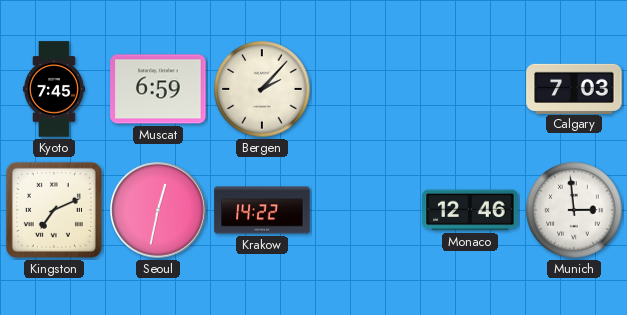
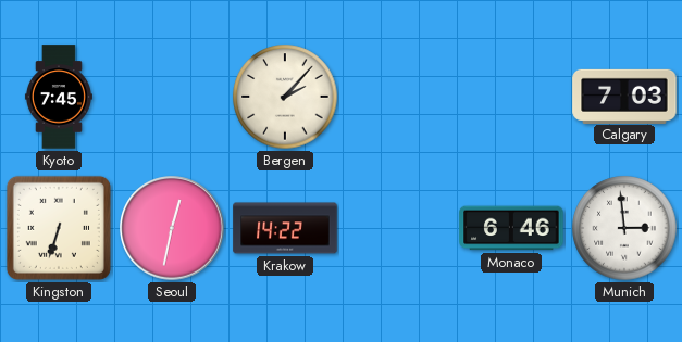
Muscat: 6:59 -> none (158, 89)
Kingston: 7:11 -> 6:33 (59, 228)
Monaco: 12:46 -> 6:46 (511, 228)
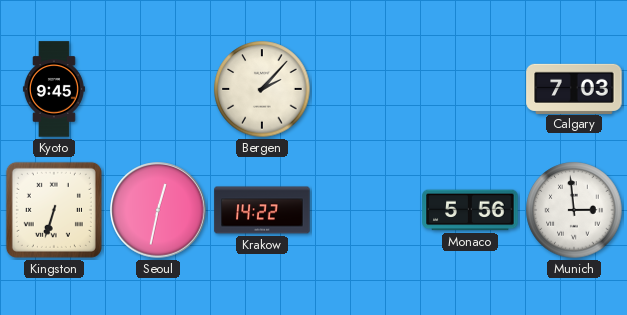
Kyoto: 7:45 -> 9:45 (54, 89)
Monaco: 6:46 -> 5:56 (470, 210)
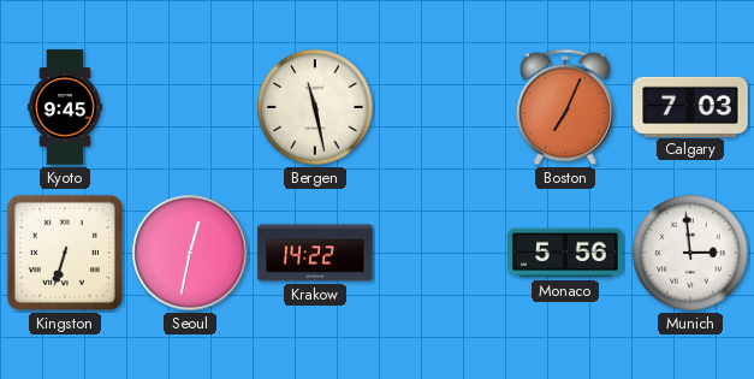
Bergen: 2:07 -> 11:28 (315, 107)
Boston: none -> 7:04 (565, 107)
